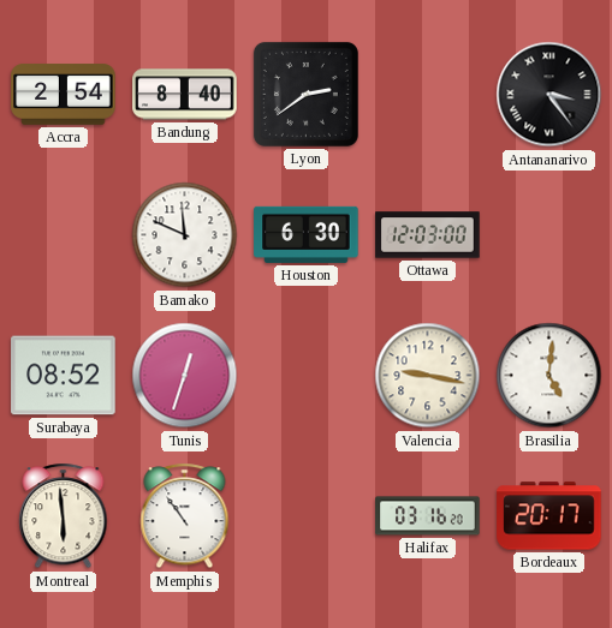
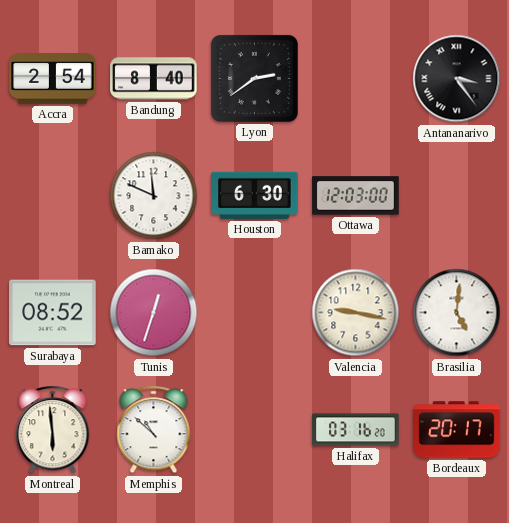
Memphis: 10:54 -> 10:52 (154, 430)
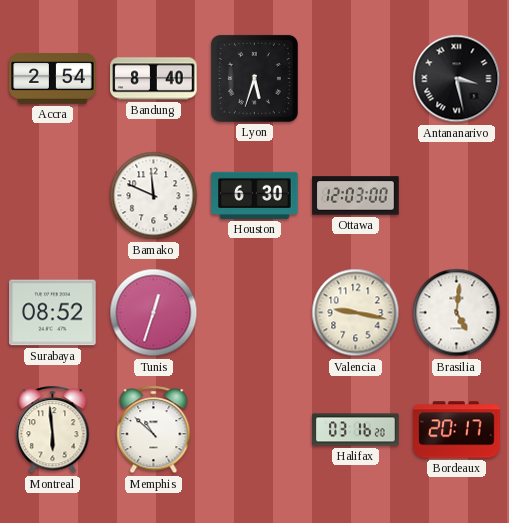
Lyon: 2:39 -> 5:33 (254, 78)
Antananarivo: 3:24 -> 3:28 (457, 79)
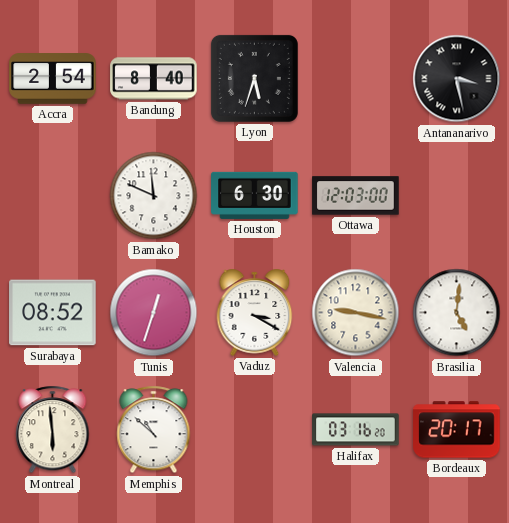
Vaduz: none -> 3:20 (255, 312)
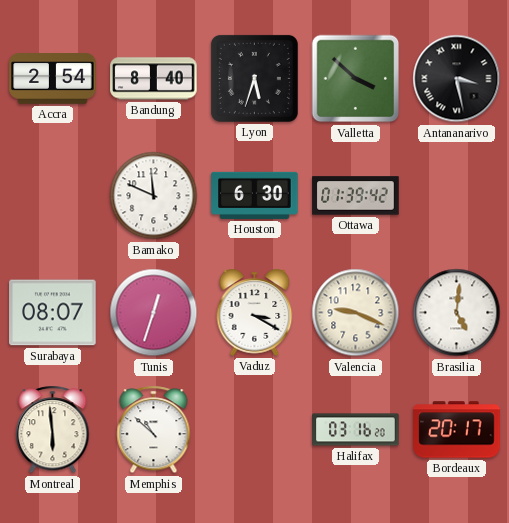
Valletta: none -> 3:52 (356, 79)
Ottawa: 12:03 -> 01:39 (356, 196)
Surabaya: 08:52 -> 08:07 (53, 313)
Valencia: 9:17 -> 9:19 (356, 313)
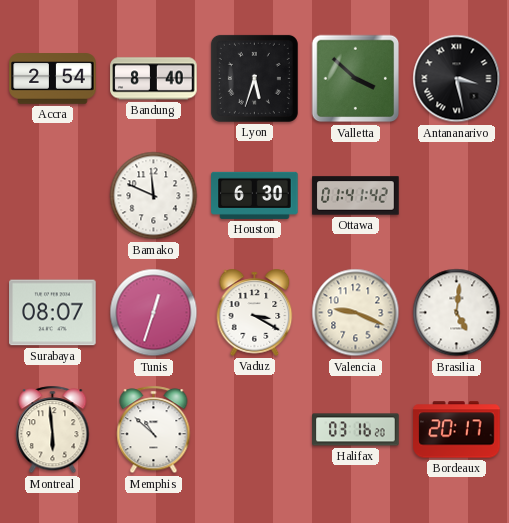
Ottawa: 01:39 -> 01:41 (356, 196)
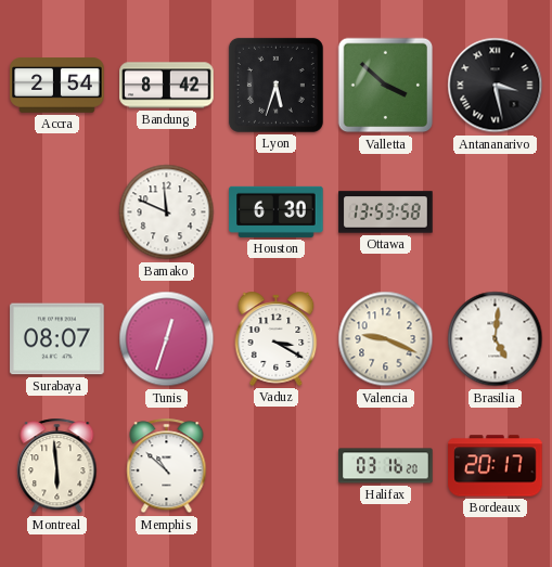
Bandung: 8:40 -> 8:42 (167, 86)
Ottawa: 01:41 -> 13:53 (386, 212)
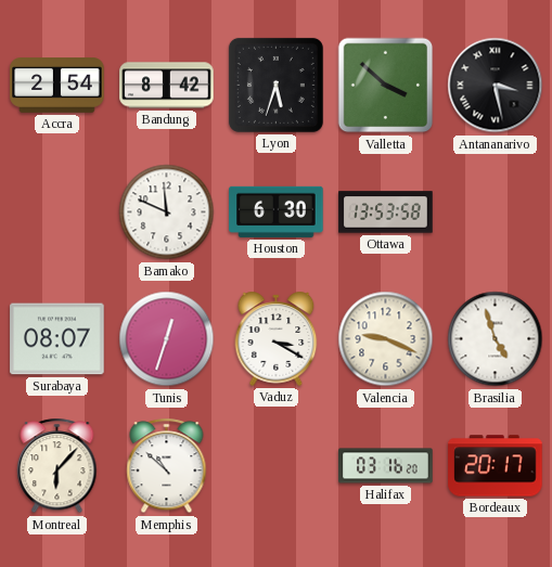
Brasilia: 5:01 -> 4:57 (496, 339)
Montreal: 5:59 -> 6:07 (57, 466)
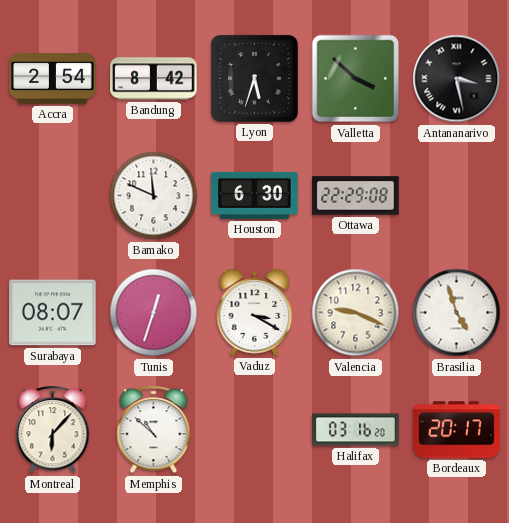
Ottawa: 13:53 -> 22:29 (356, 196)
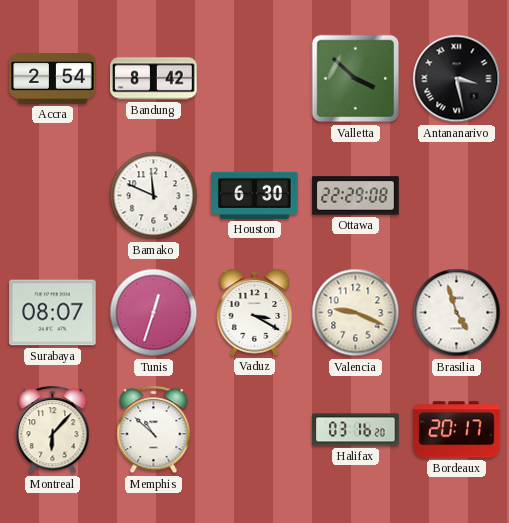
Lyon: 5:33 -> none (254, 78)
